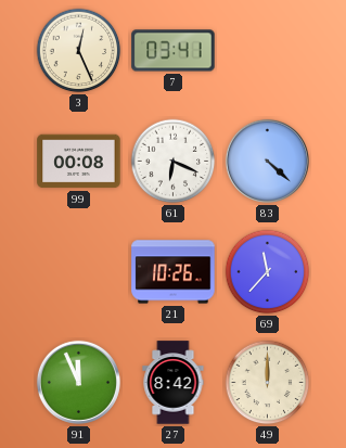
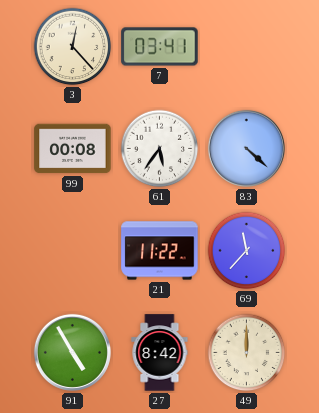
3: 12:26 -> 12:23 (73, 47)
61: 6:19 -> 5:36 (160, 149)
21: 10:26 -> 11:22 (160, 251)
91: 11:56 -> 4:55 (72, 352)
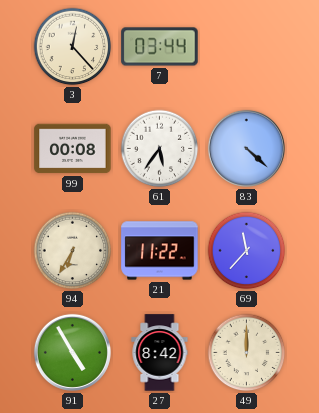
7: 03:41 -> 03:44 (160, 47)
94: none -> 6:35 (73, 251)
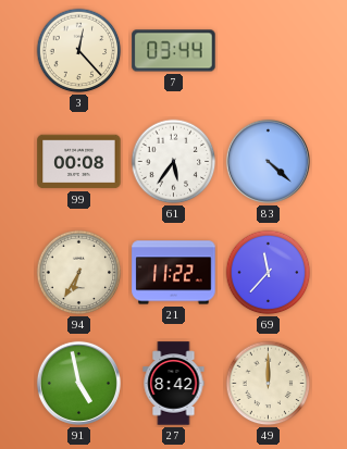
91: 4:55 -> 4:58 (78, 383)
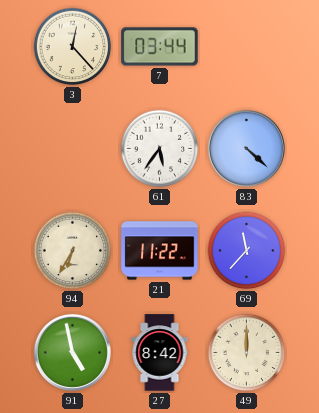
99: 00:08 -> none (79, 162)
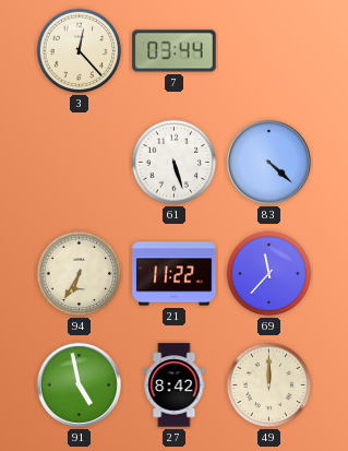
61: 5:36 -> 5:27 (175, 163)
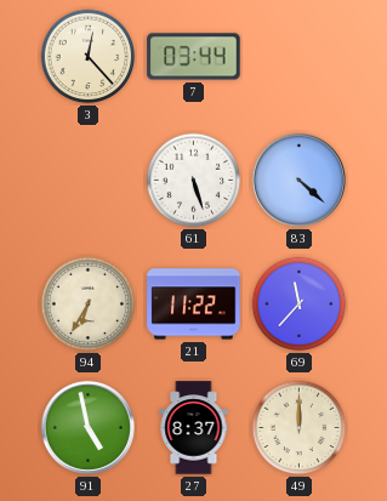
27: 8:42 -> 8:37 (194, 428)
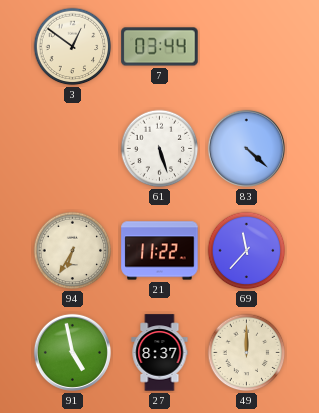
3: 12:23 -> 12:51 (73, 47)
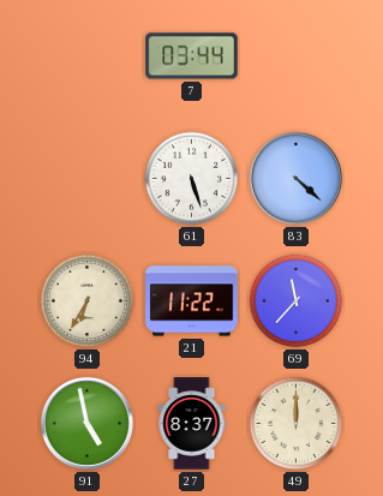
3: 12:51 -> none (73, 47)
